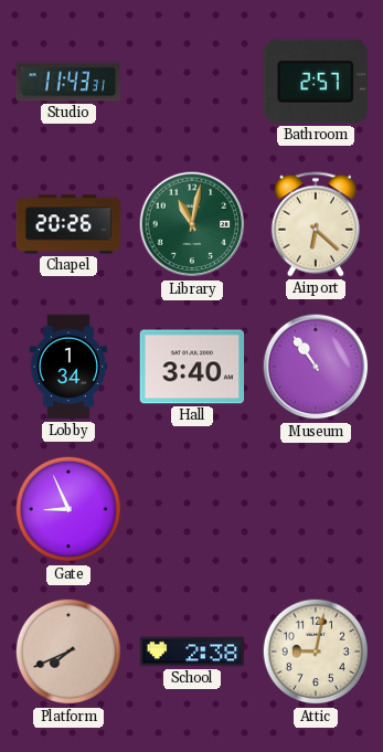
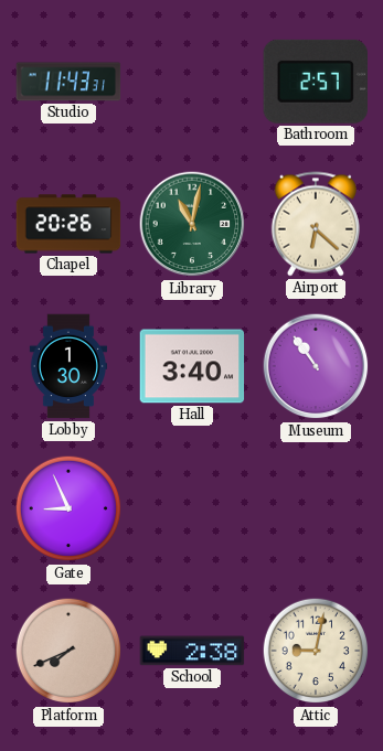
Lobby: 1:34 -> 1:30 (67, 366)
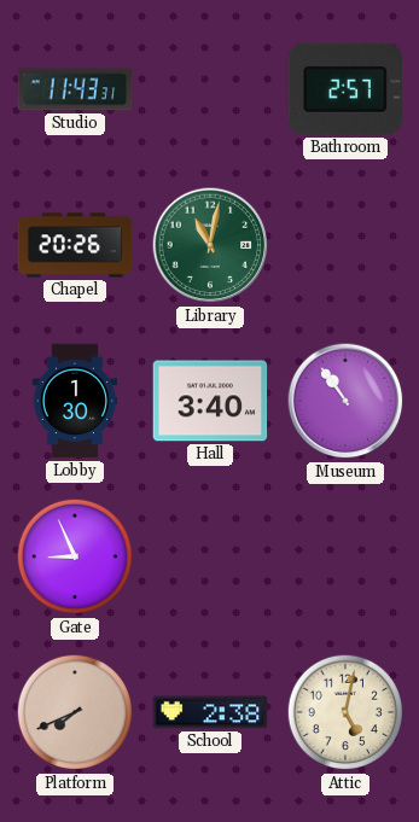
Airport: 6:22 -> none (316, 224)
Attic: 9:02 -> 5:02 (345, 712)
